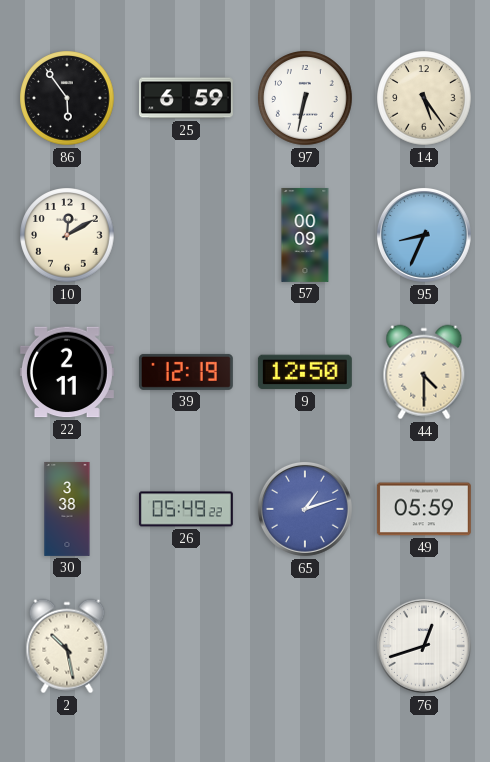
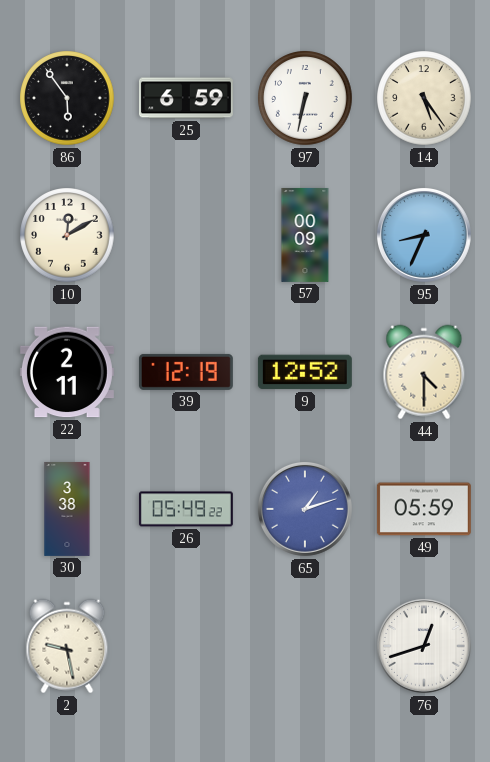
9: 12:50 -> 12:52 (305, 372)
2: 10:28 -> 9:28 (67, 646)
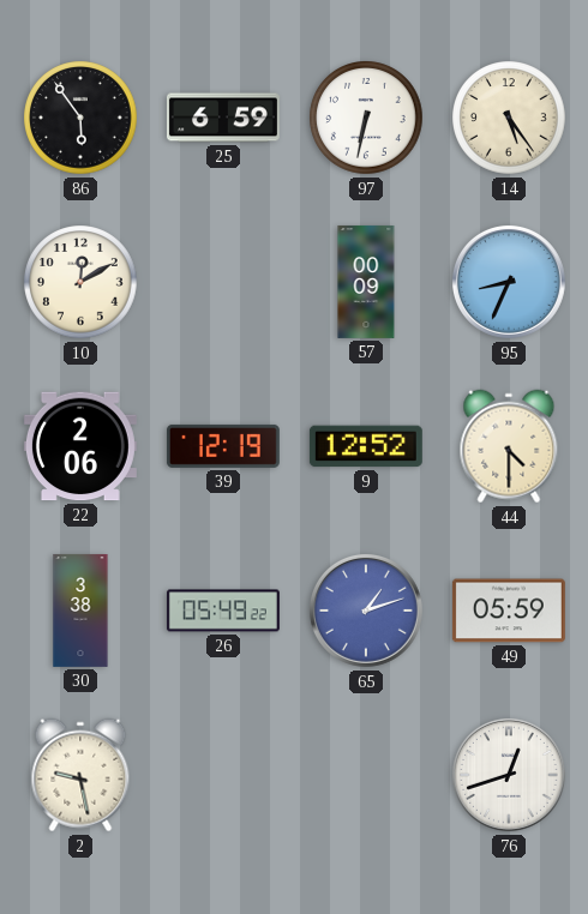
22: 2:11 -> 2:06 (80, 446)
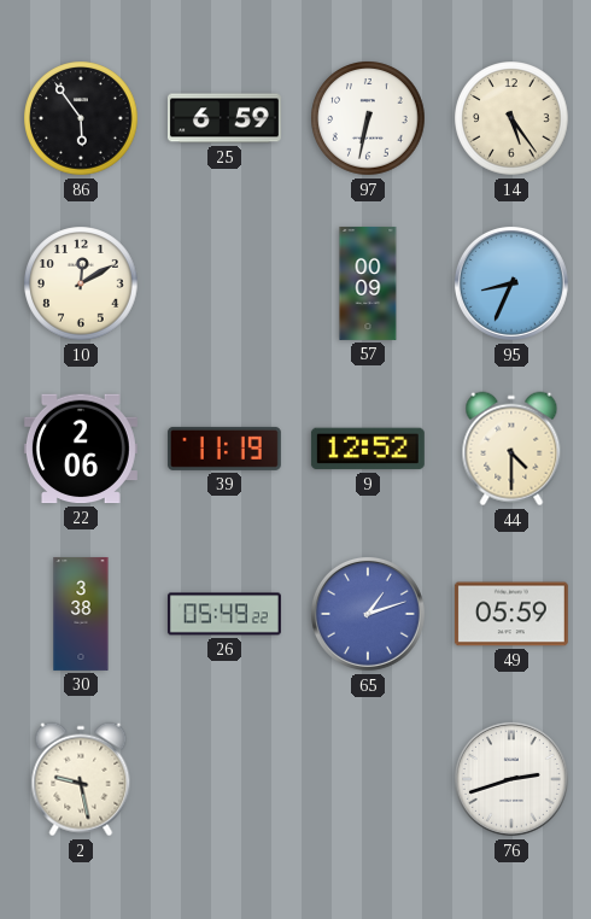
39: 12:19 -> 11:19 (224, 449)
76: 12:42 -> 2:42 (511, 779)
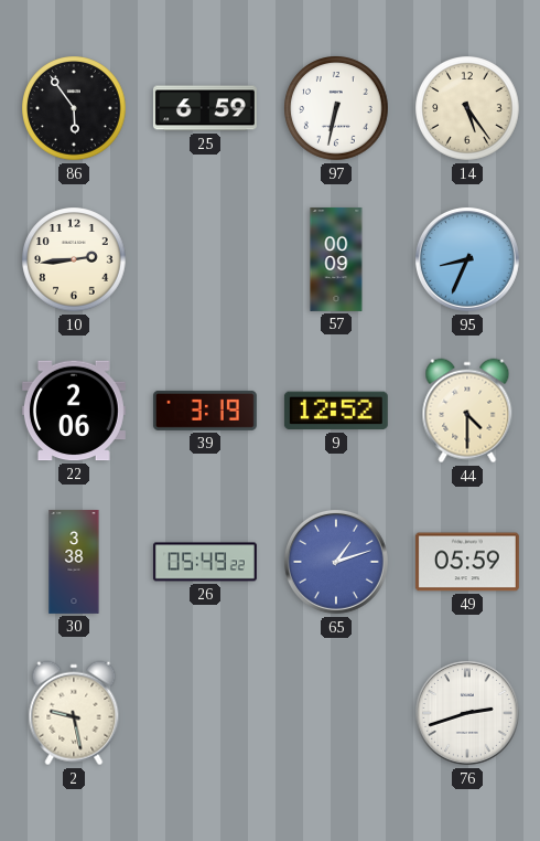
10: 12:10 -> 2:44 (74, 259)
39: 11:19 -> 3:19 (205, 411)
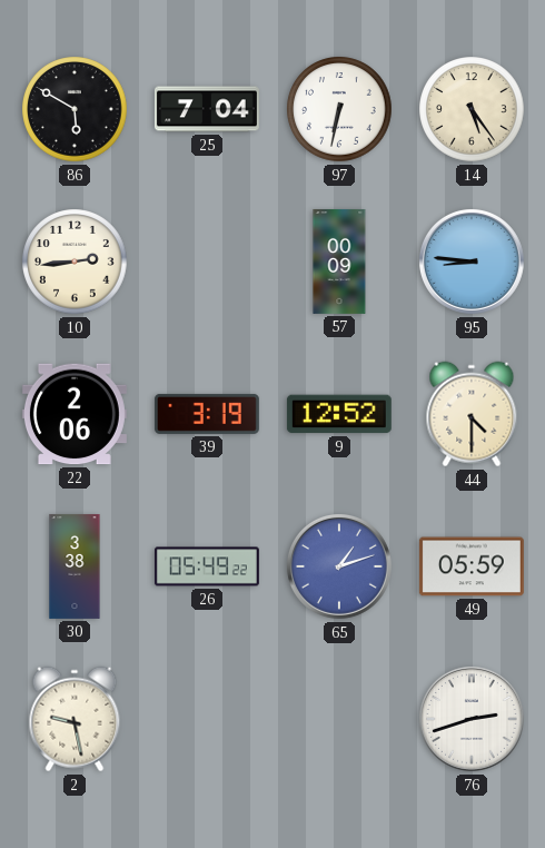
86: 5:54 -> 5:50 (75, 109)
25: 6:59 -> 7:04 (207, 109)
95: 8:34 -> 8:46 (472, 262)
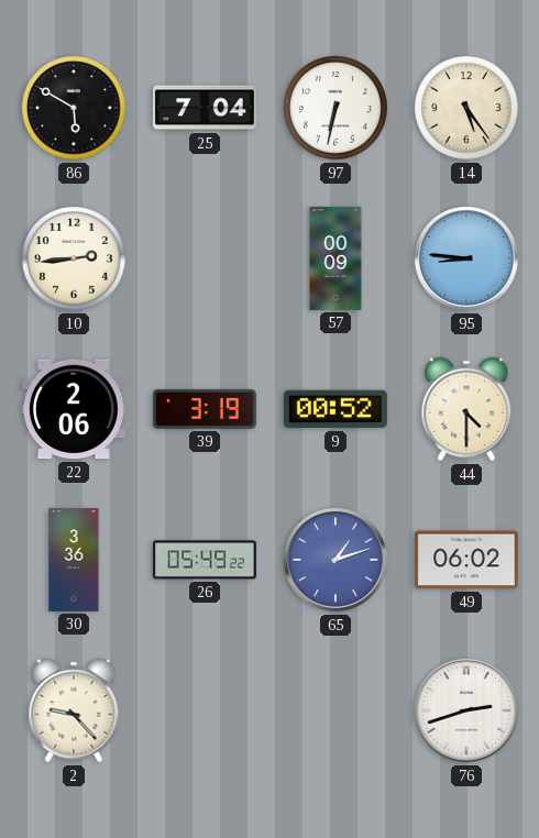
9: 12:52 -> 00:52 (335, 409)
30: 3:38 -> 3:36 (74, 560)
49: 05:59 -> 06:02 (466, 560)
2: 9:28 -> 9:23 (74, 710)
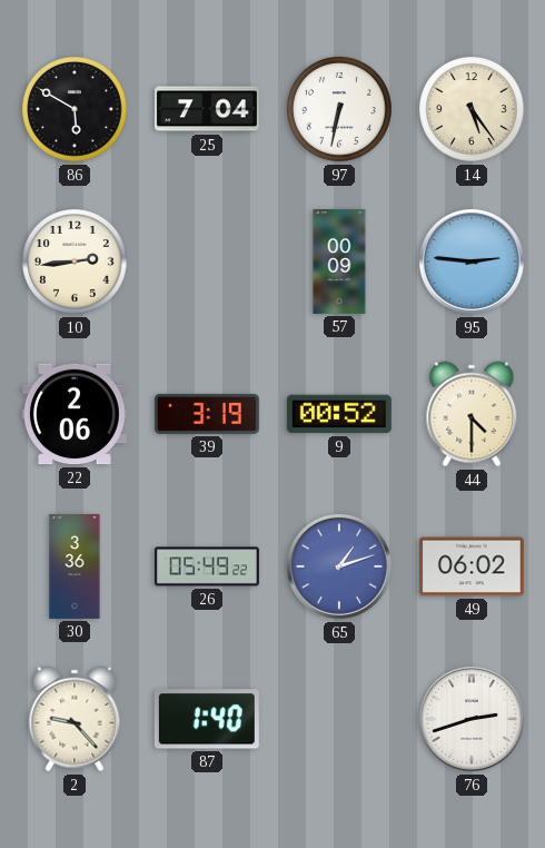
95: 8:46 -> 2:46 (472, 262)
87: none -> 1:40 (207, 719)
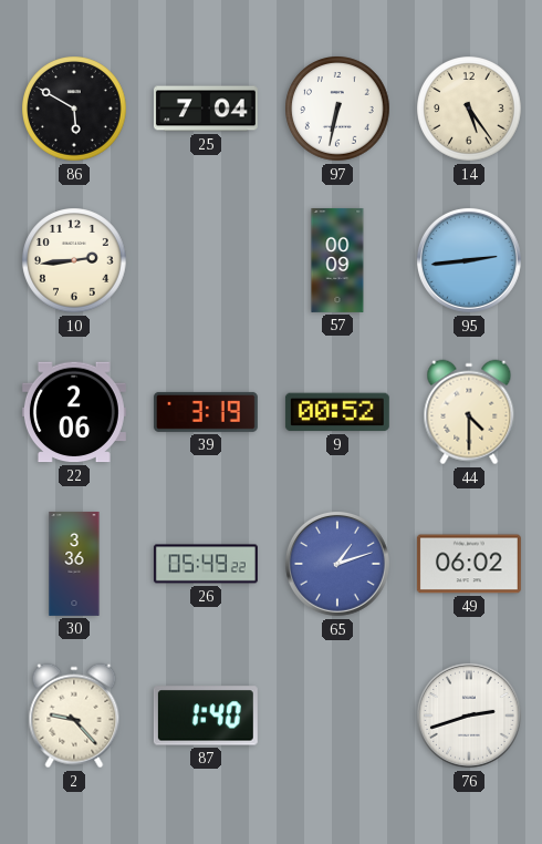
95: 2:46 -> 2:44 (469, 260)
